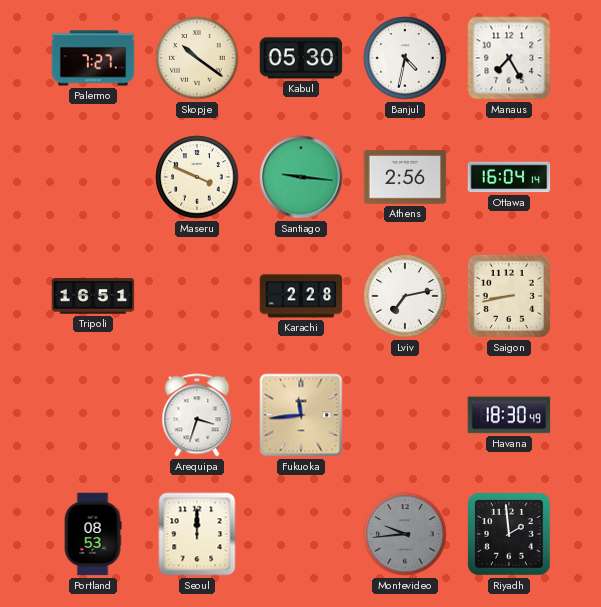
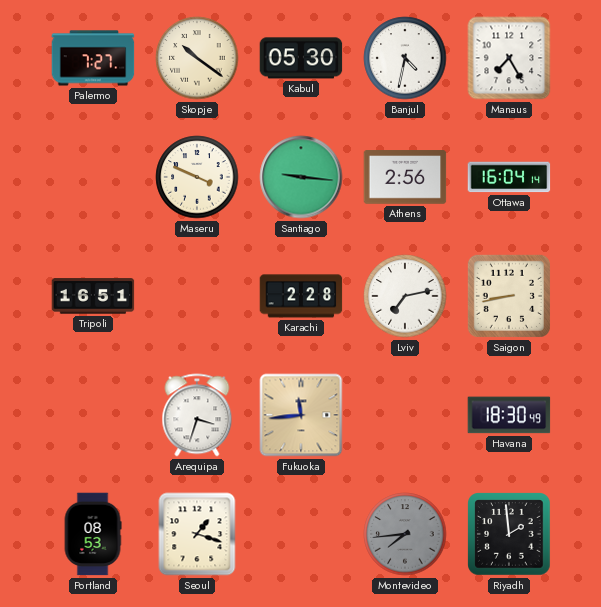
Seoul: 12:00 -> 1:18 (197, 534)
Montevideo: 9:44 -> 7:44 (405, 534)
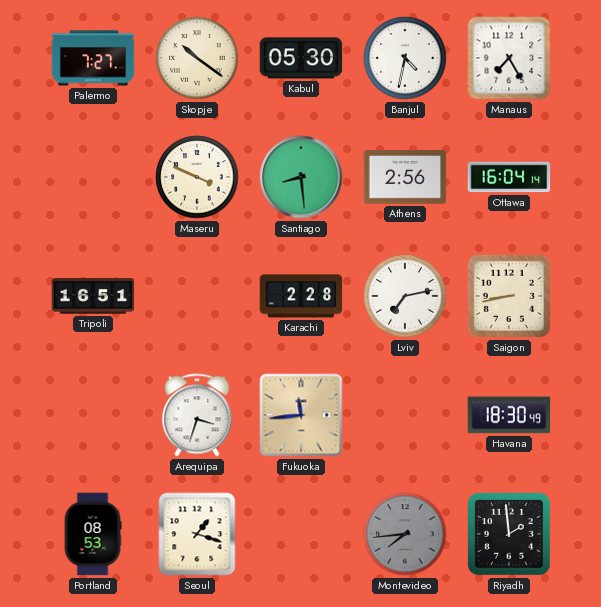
Santiago: 9:16 -> 8:29 (301, 177)
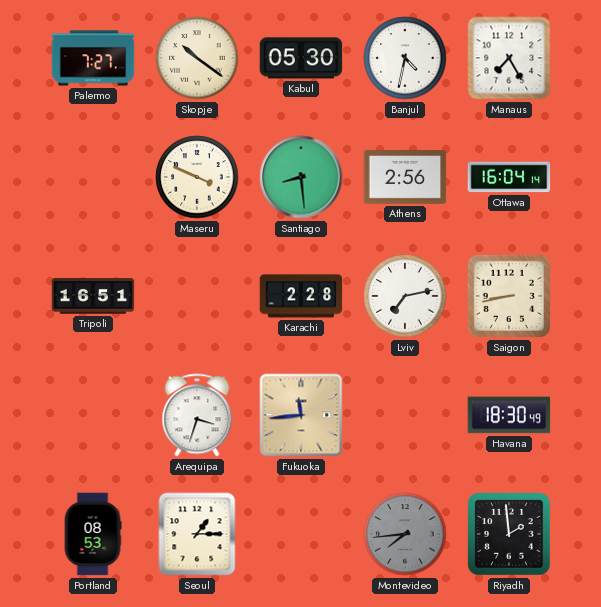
Seoul: 1:18 -> 1:15 (197, 534)
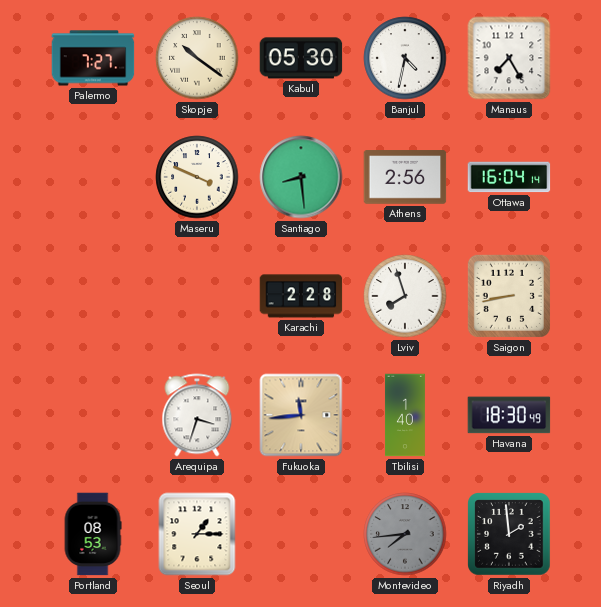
Tripoli: 16:51 -> none (93, 296)
Lviv: 7:13 -> 7:57 (405, 296)
Tbilisi: none -> 1:40 (405, 415)
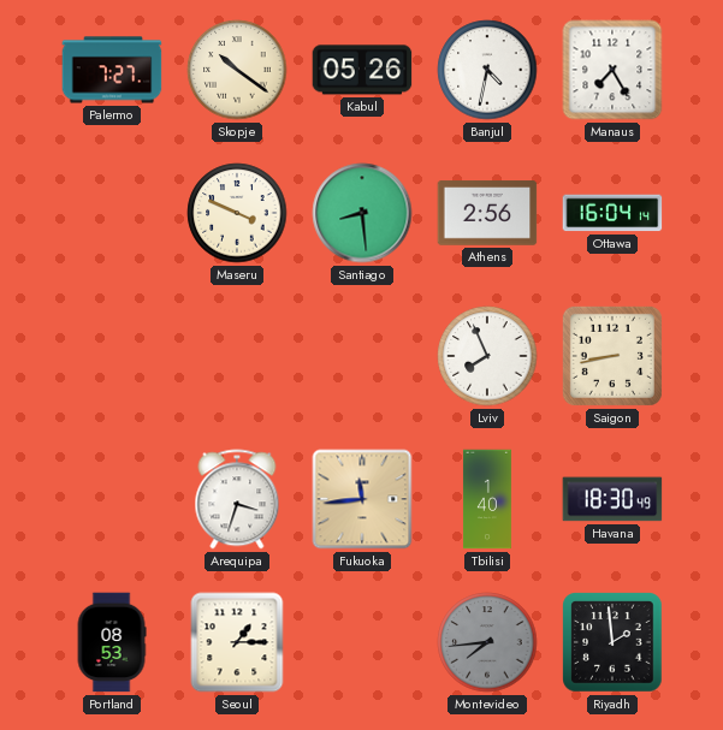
Kabul: 05:30 -> 05:26 (362, 70)
Karachi: 2:28 -> none (301, 296)
Lviv: 7:57 -> 7:56 (487, 356)
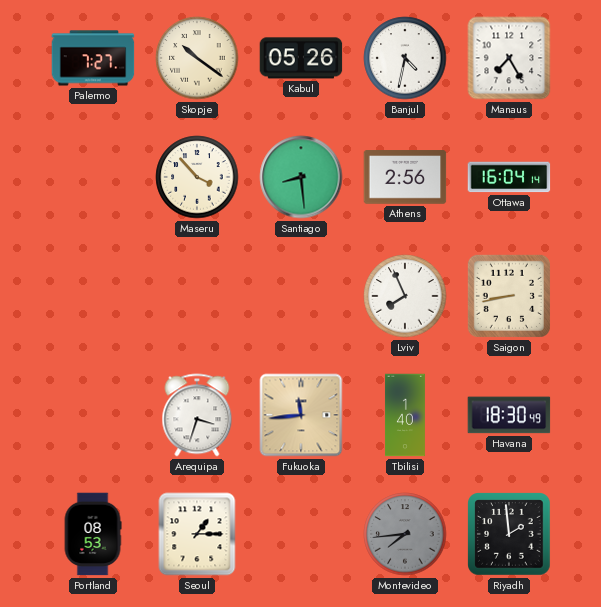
Maseru: 3:49 -> 3:53 (197, 177)
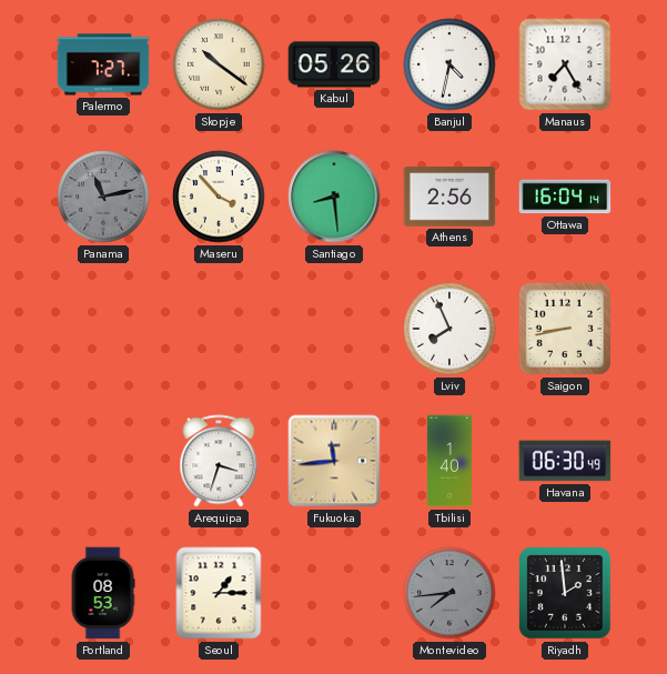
Panama: none -> 11:13 (103, 197)
Havana: 18:30 -> 06:30 (565, 461)
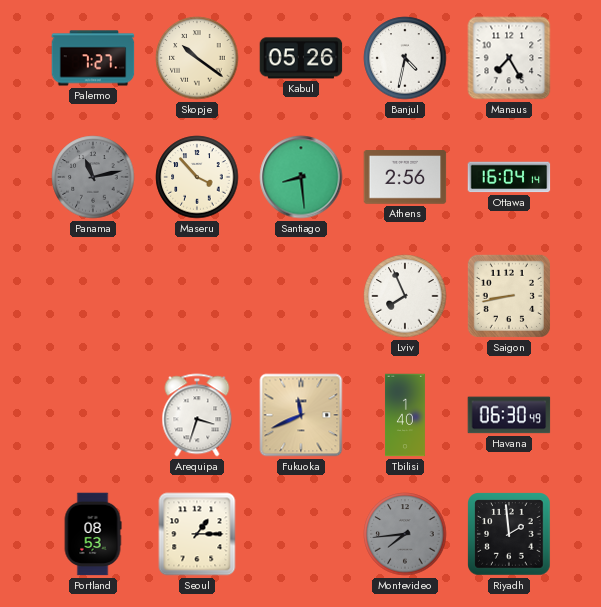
Fukuoka: 11:44 -> 11:41 (301, 415)
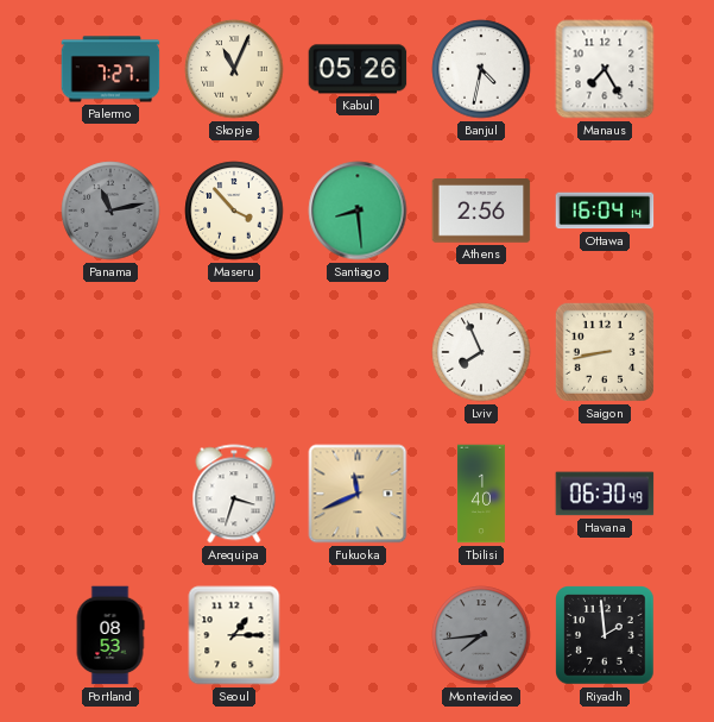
Skopje: 10:21 -> 11:04 (234, 69)
